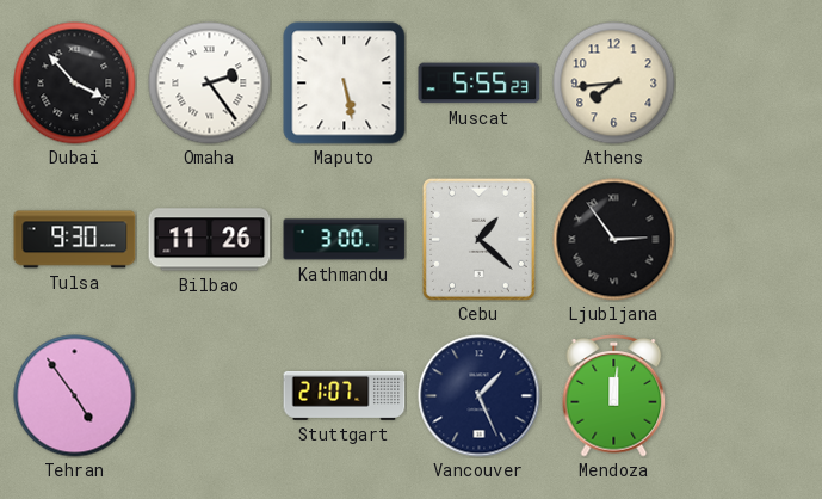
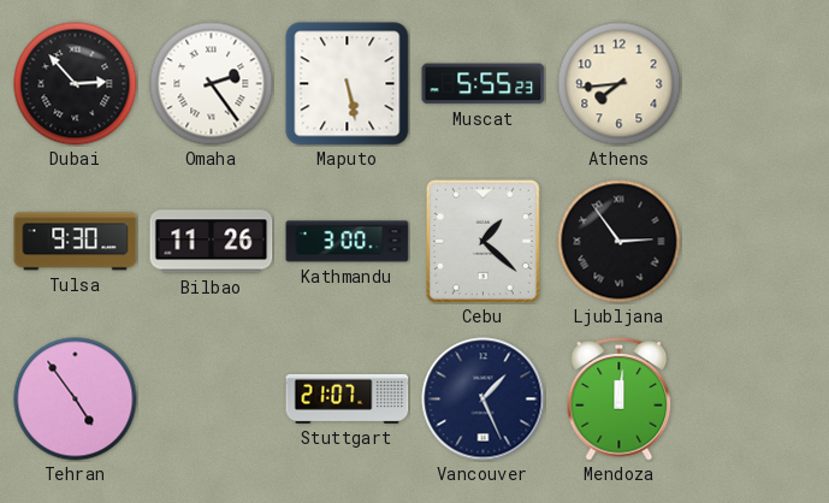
Dubai: 3:53 -> 2:53 (76, 84)
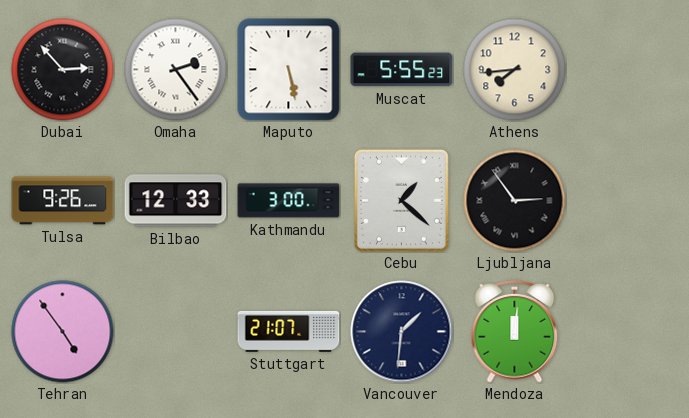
Tulsa: 9:30 -> 9:26 (63, 201)
Bilbao: 11:26 -> 12:33 (176, 201)
Vancouver: 1:26 -> 1:31 (402, 332)
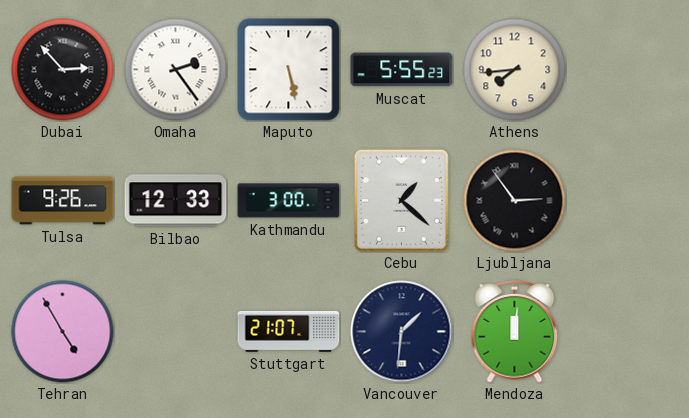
Tehran: 4:54 -> 4:55 (63, 332)
